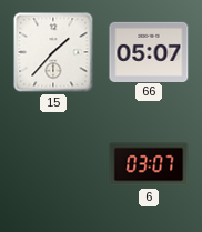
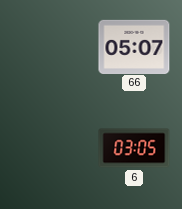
15: 1:37 -> none (53, 52)
6: 03:07 -> 03:05 (134, 148)
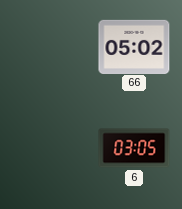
66: 05:07 -> 05:02 (134, 46)
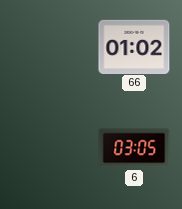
66: 05:02 -> 01:02 (134, 46)
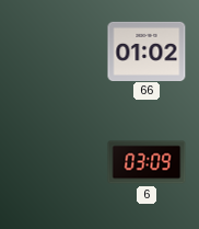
6: 03:05 -> 03:09 (147, 162)
